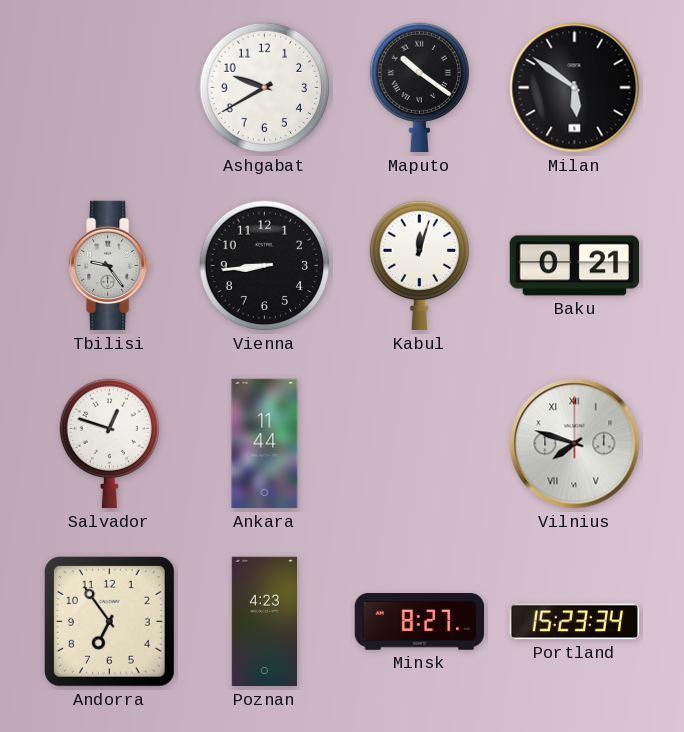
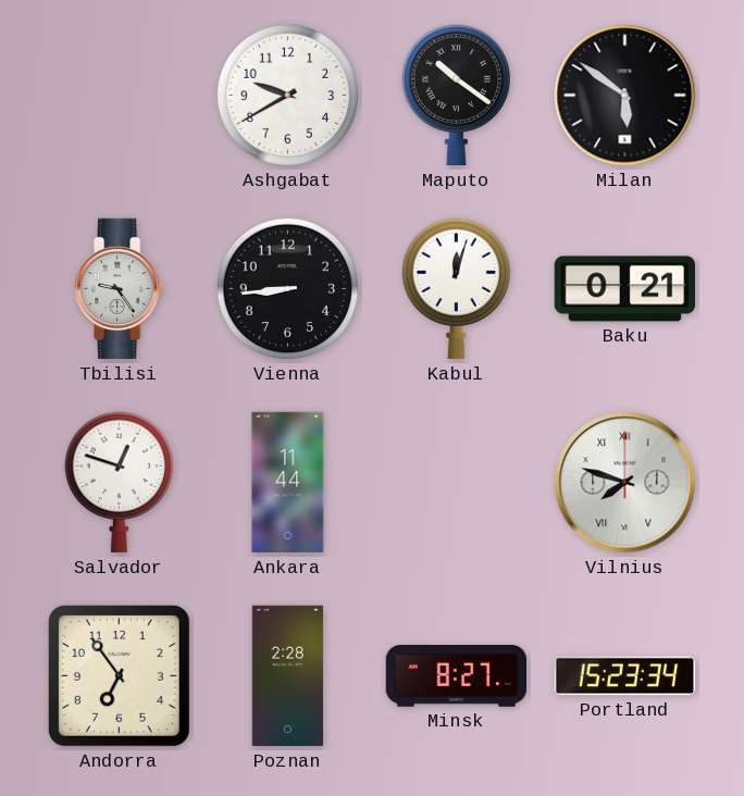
Poznan: 4:23 -> 2:28 (287, 676)
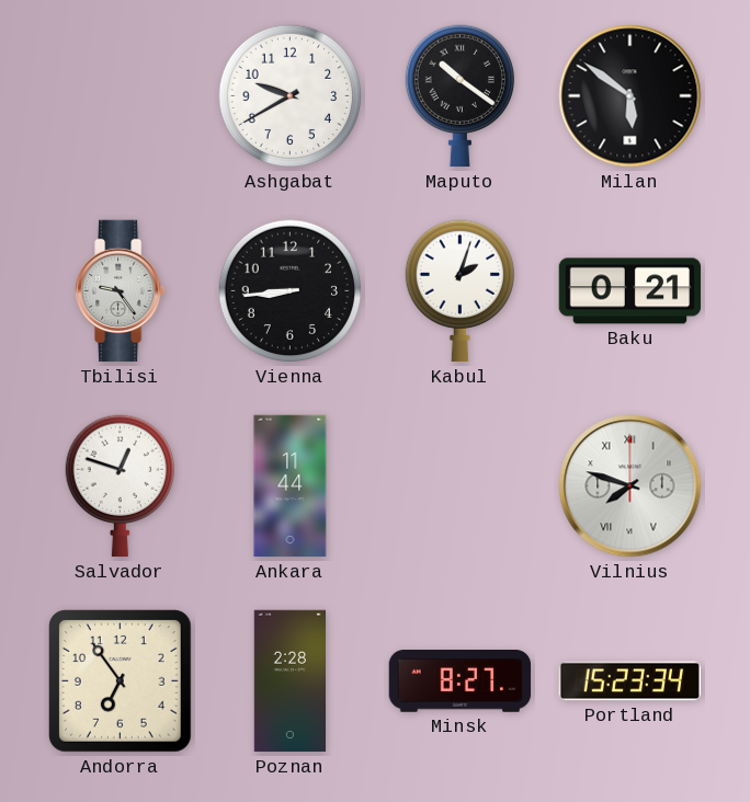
Kabul: 12:03 -> 2:03 (459, 291)
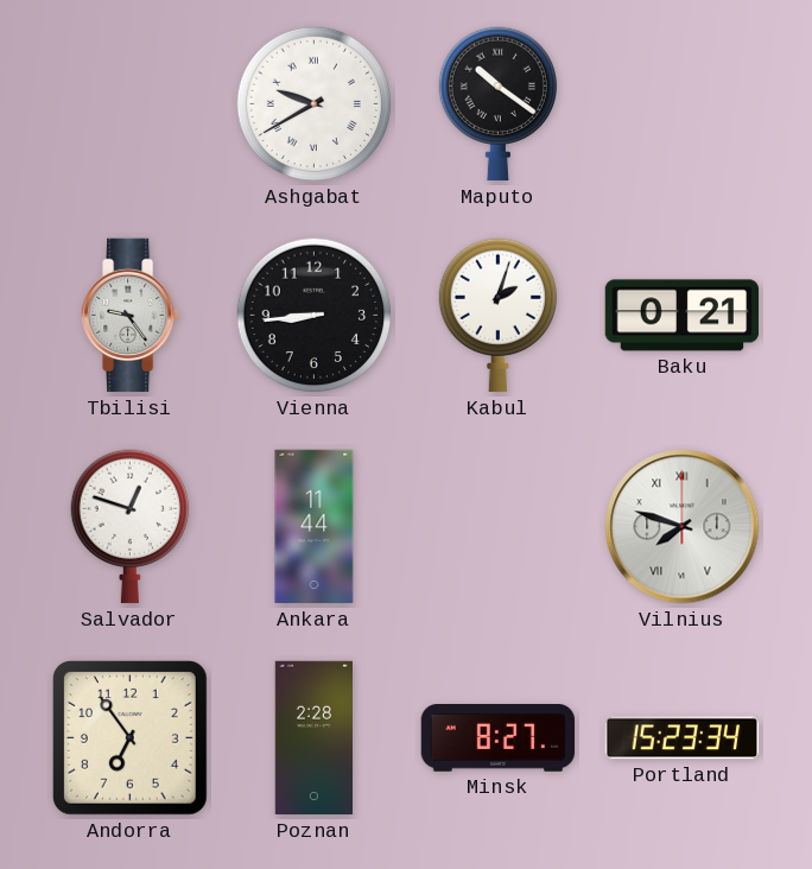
Ashgabat numerals: Arabic -> Roman (315, 104)
Milan: 5:51 -> none (630, 96)
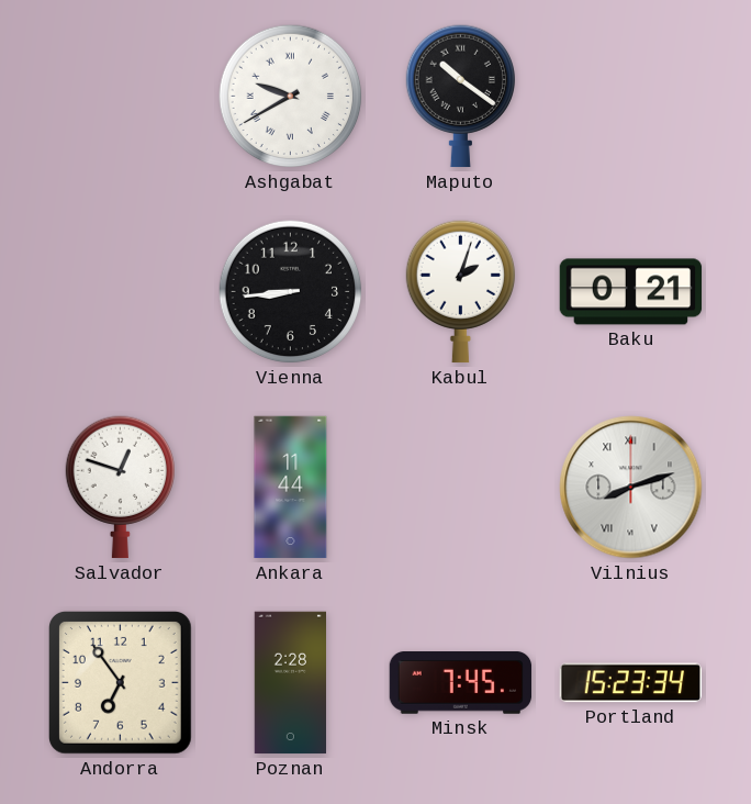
Tbilisi: 9:24 -> none (131, 316)
Vilnius: 7:48 -> 8:12 (631, 488)
Minsk: 8:27 -> 7:45 (461, 683)
